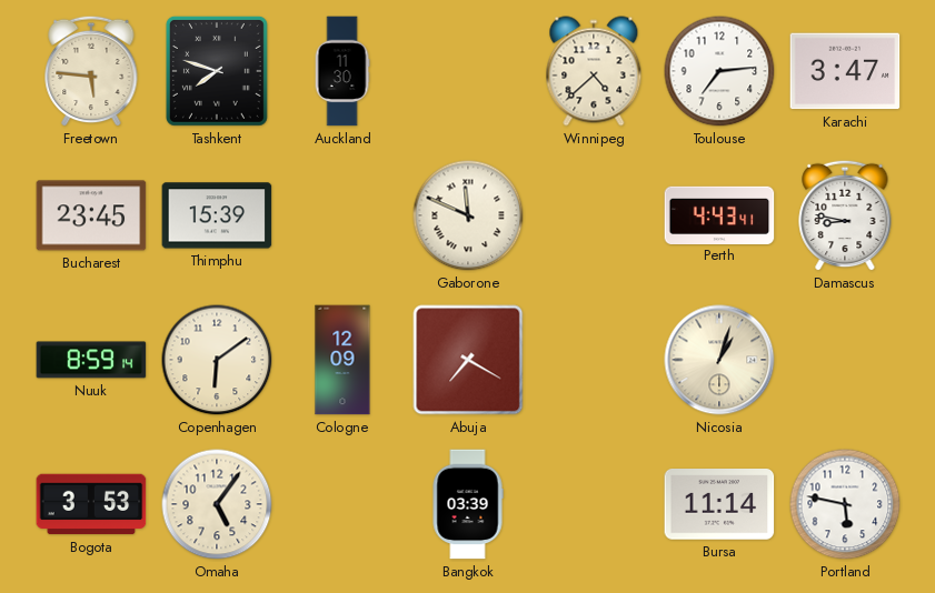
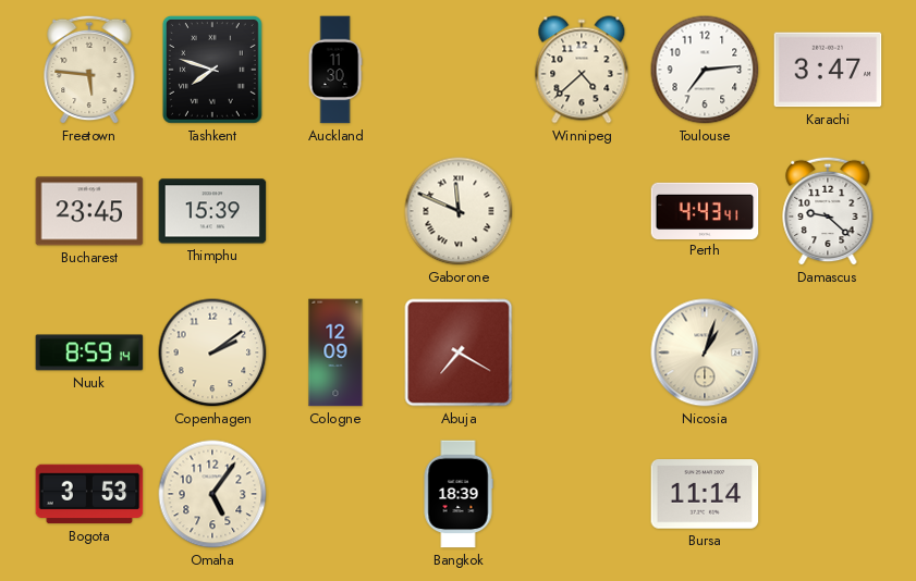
Damascus: 8:47 -> 9:22 (828, 211)
Copenhagen: 6:09 -> 2:09 (212, 353)
Bangkok: 03:39 -> 18:39 (459, 494)
Portland: 5:47 -> none (845, 504)
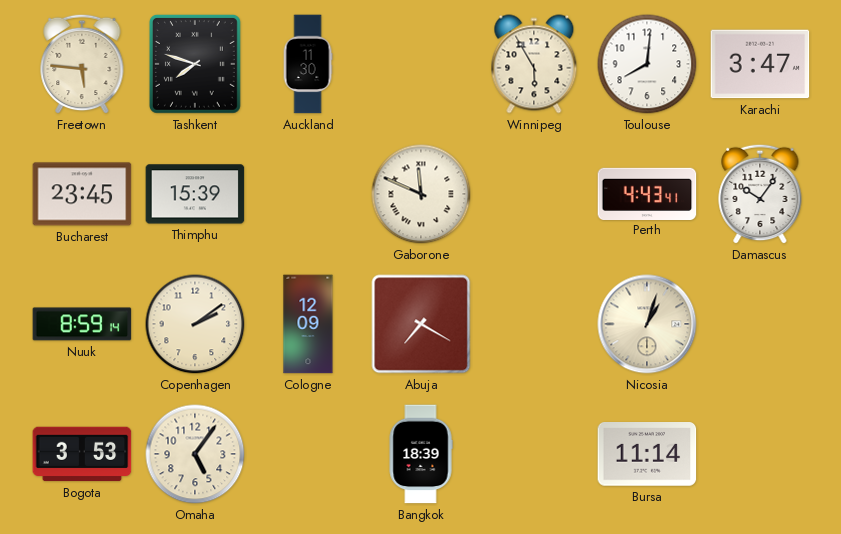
Winnipeg: 4:38 -> 5:55 (534, 64)
Toulouse: 7:14 -> 8:01 (647, 64)
Damascus: 9:22 -> 10:06 (760, 194)
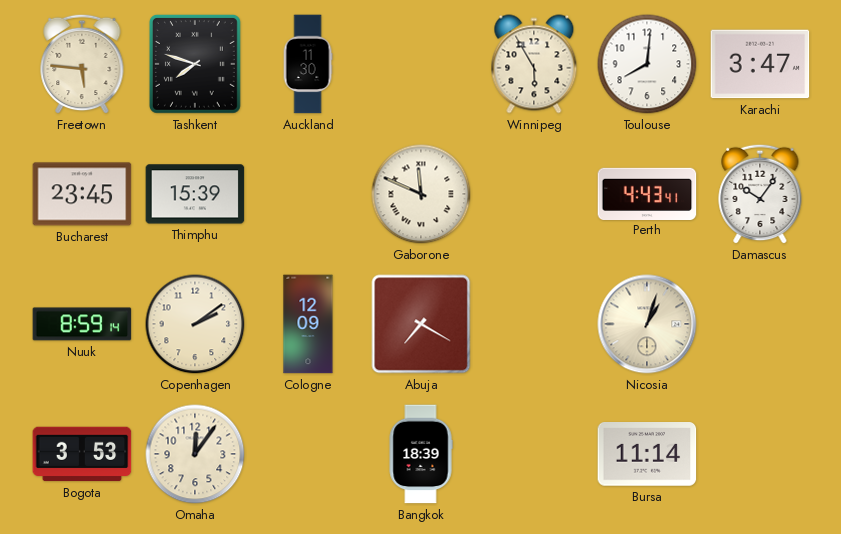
Omaha: 5:06 -> 12:06 (195, 454)
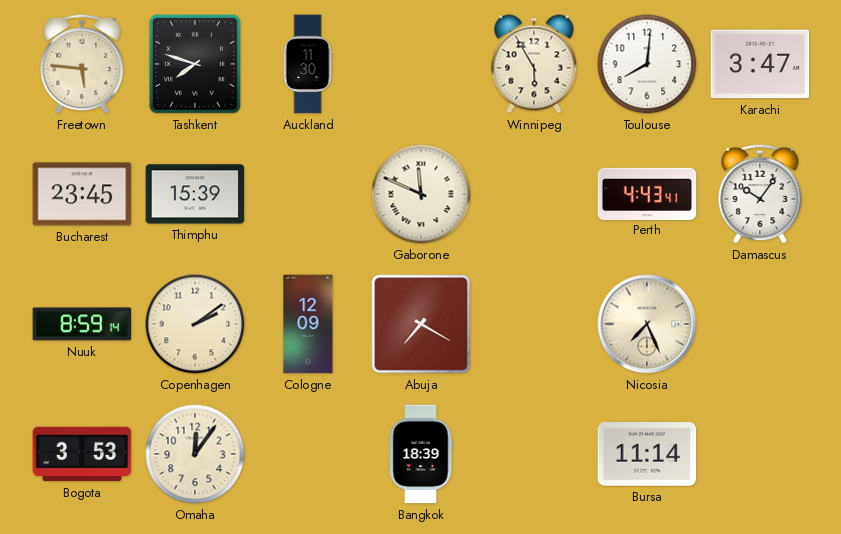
Nicosia: 1:03 -> 7:26 (647, 324)
